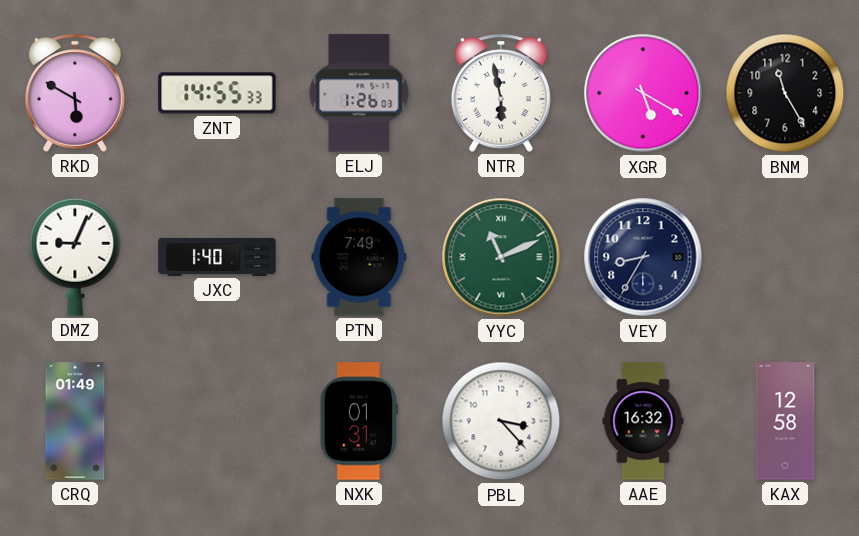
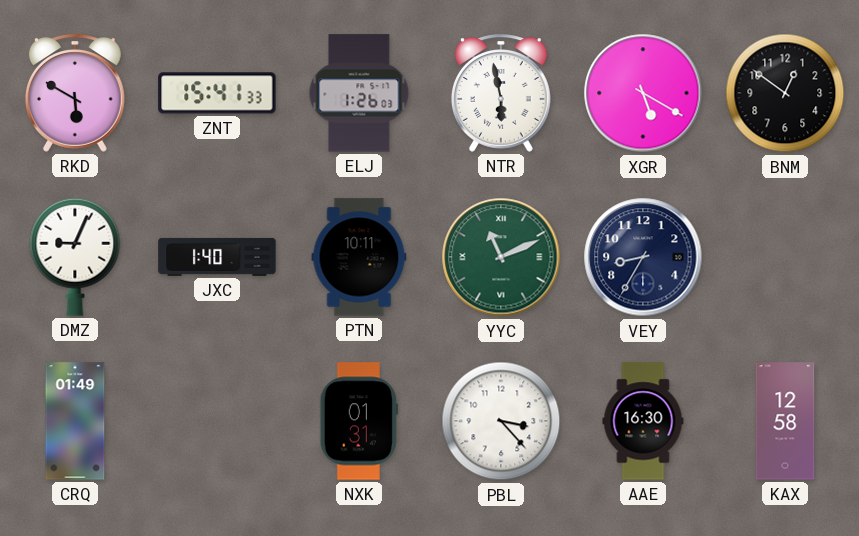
ZNT: 14:55 -> 15:41 (217, 93)
BNM: 11:25 -> 12:51 (785, 93)
PTN: 7:49 -> 10:11 (359, 257)
AAE: 16:32 -> 16:30 (643, 421)
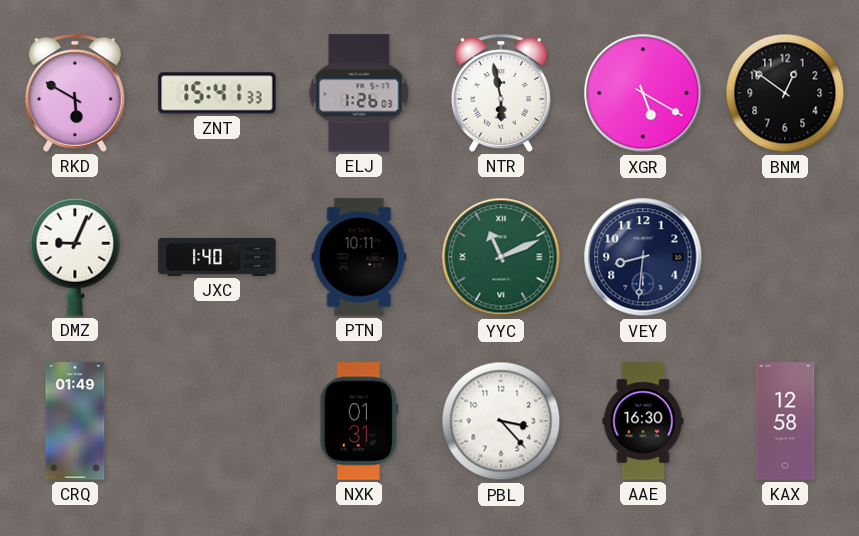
VEY: 8:35 -> 8:31 (643, 257)
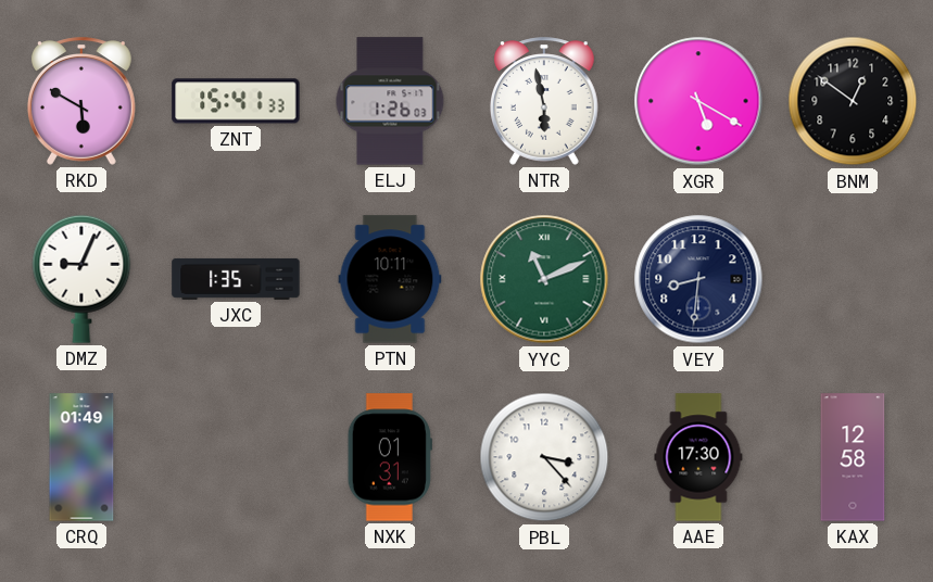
JXC: 1:40 -> 1:35 (236, 279)
AAE: 16:30 -> 17:30 (698, 457)
